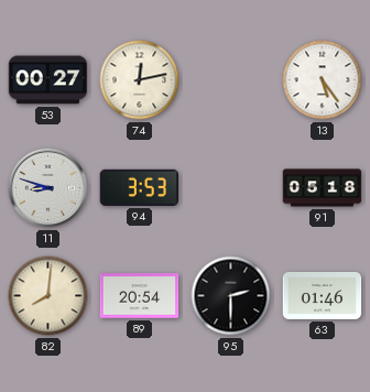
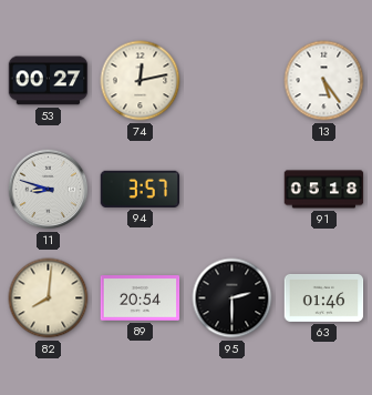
94: 3:53 -> 3:57 (141, 189)
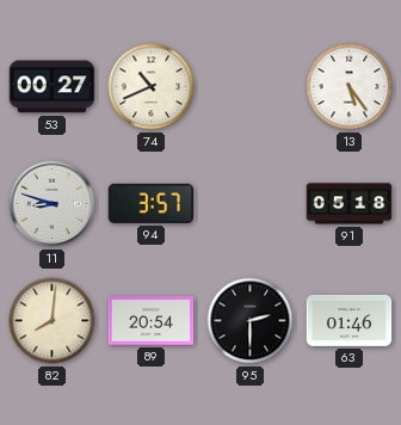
74: 12:13 -> 10:41 (152, 87)
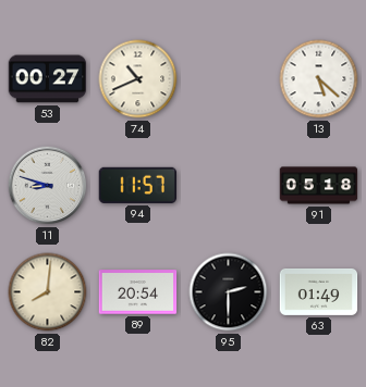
13: 5:24 -> 5:22 (319, 79)
94: 3:57 -> 11:57 (138, 185)
63: 01:46 -> 01:49 (319, 291)
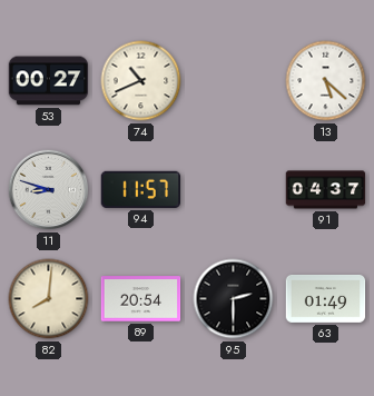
91: 05:18 -> 04:37 (326, 190)
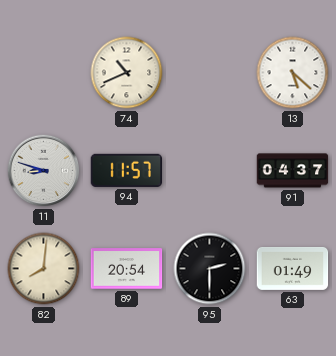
53: 00:27 -> none (49, 81)
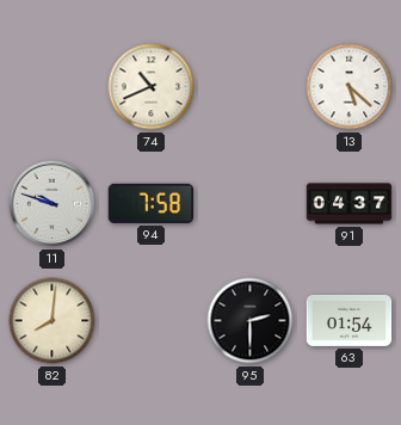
11: 8:48 -> 9:48 (53, 204)
94: 11:57 -> 7:58 (152, 203)
89: 20:54 -> none (127, 269)
63: 01:49 -> 01:54 (350, 320)
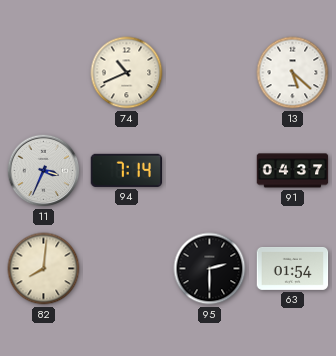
11: 9:48 -> 3:34 (44, 171)
94: 7:58 -> 7:14 (127, 170)
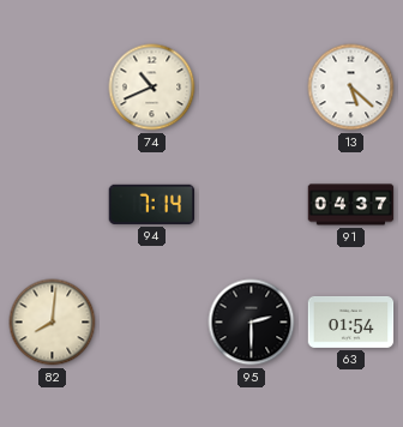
11: 3:34 -> none (44, 171)
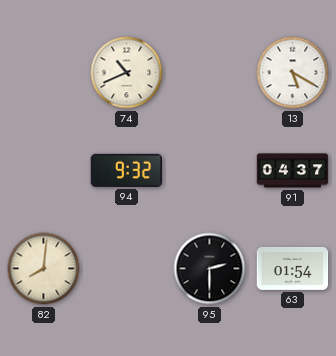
13: 5:22 -> 5:20 (293, 73)
94: 7:14 -> 9:32 (127, 170)
